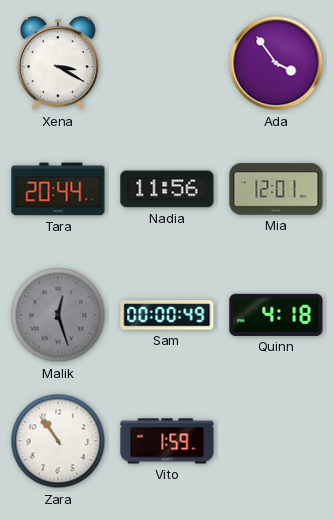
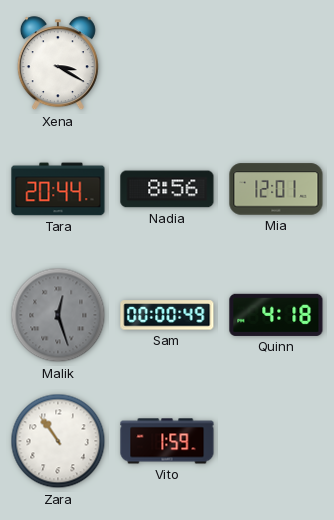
Ada: 3:54 -> none (276, 63)
Nadia: 11:56 -> 8:56 (167, 189)
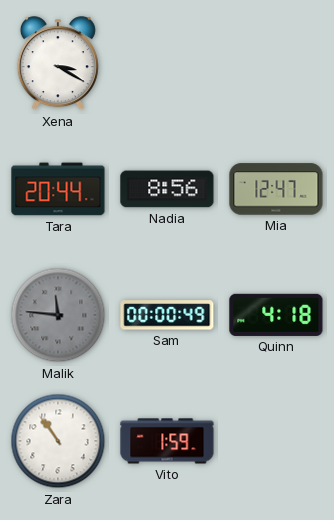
Mia: 12:01 -> 12:47 (276, 189)
Malik: 12:27 -> 11:46 (58, 315)
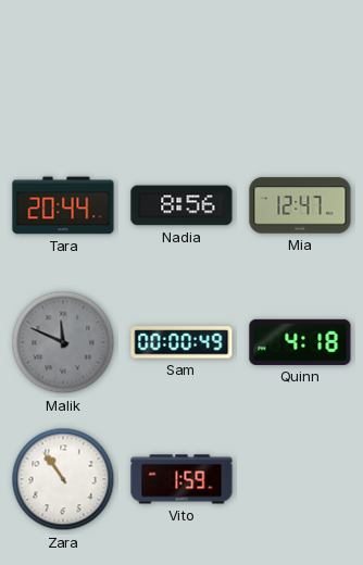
Xena: 3:20 -> none (58, 64)
Malik: 11:46 -> 11:49 (63, 342)
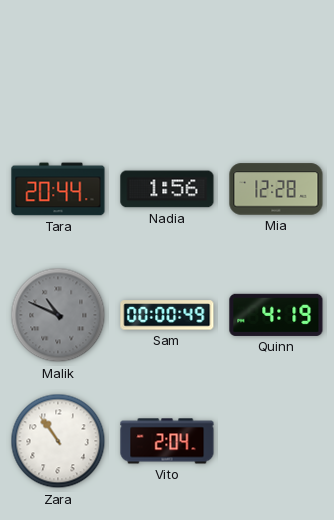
Nadia: 8:56 -> 1:56 (167, 189)
Mia: 12:47 -> 12:28 (276, 189)
Malik: 11:49 -> 10:49 (58, 315)
Quinn: 4:18 -> 4:19 (276, 315)
Vito: 1:59 -> 2:04 (167, 441)
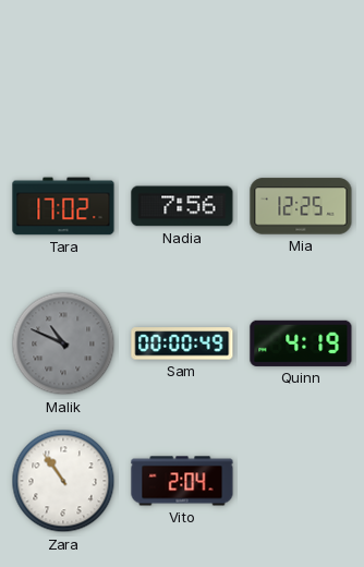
Tara: 20:44 -> 17:02 (63, 206)
Nadia: 1:56 -> 7:56 (182, 206)
Mia: 12:28 -> 12:25 (301, 206)
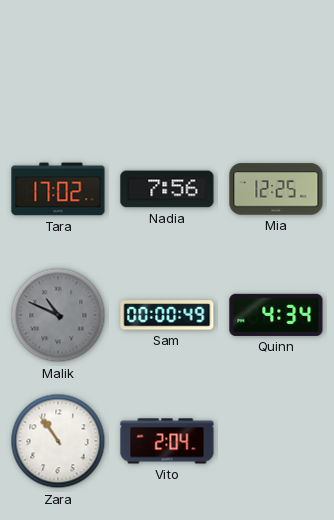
Quinn: 4:19 -> 4:34 (276, 315)
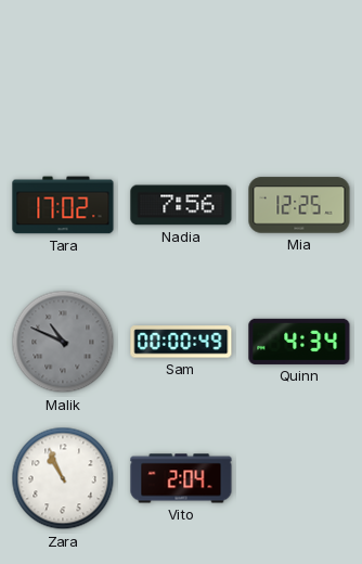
Zara: 10:54 -> 10:56 (63, 478)
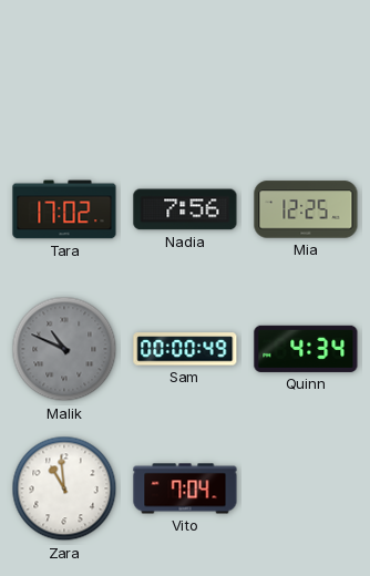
Zara: 10:56 -> 10:59 (64, 488)
Vito: 2:04 -> 7:04 (185, 488)
